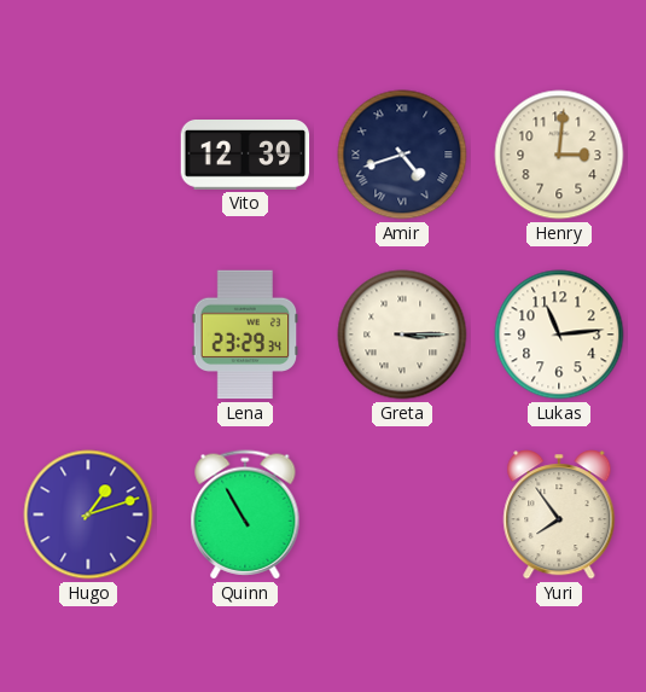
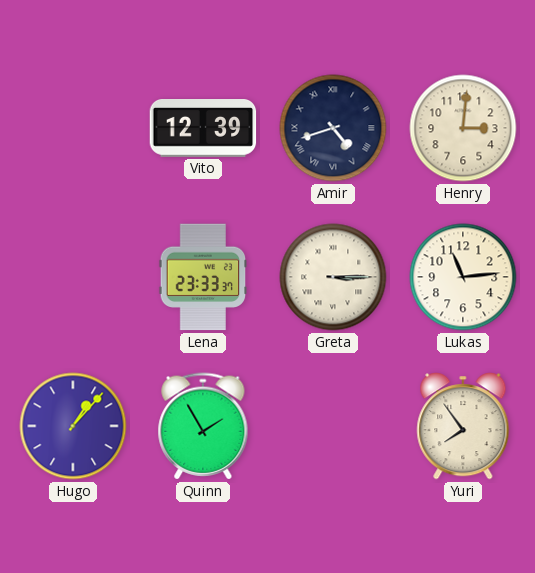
Lena: 23:29 -> 23:33 (203, 277)
Hugo: 1:12 -> 1:07 (73, 426)
Quinn: 10:55 -> 1:55 (203, 426)
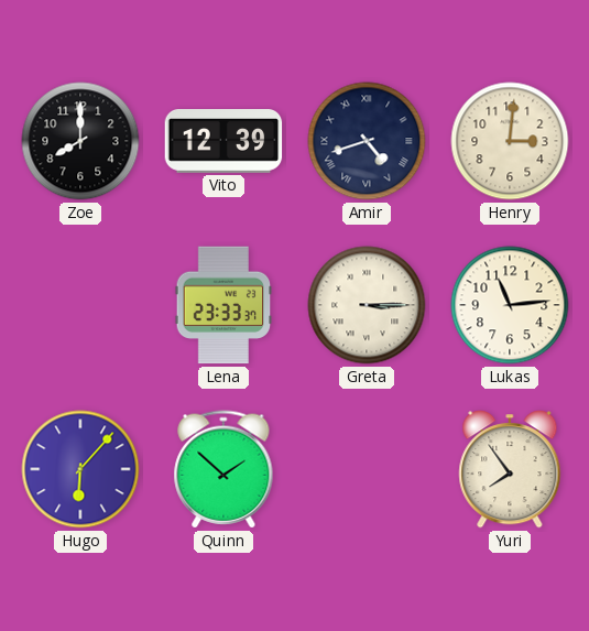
Zoe: none -> 8:00 (80, 141)
Hugo: 1:07 -> 6:07 (80, 469)
Quinn: 1:55 -> 1:52 (223, 469)
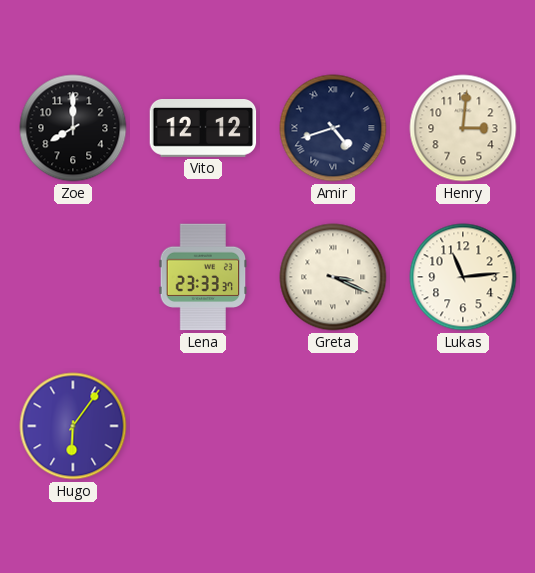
Vito: 12:39 -> 12:12 (203, 129)
Greta: 3:15 -> 3:19 (333, 277)
Hugo: 6:07 -> 6:06 (73, 426)
Quinn: 1:52 -> none (223, 469)
Yuri: 7:54 -> none (510, 469)
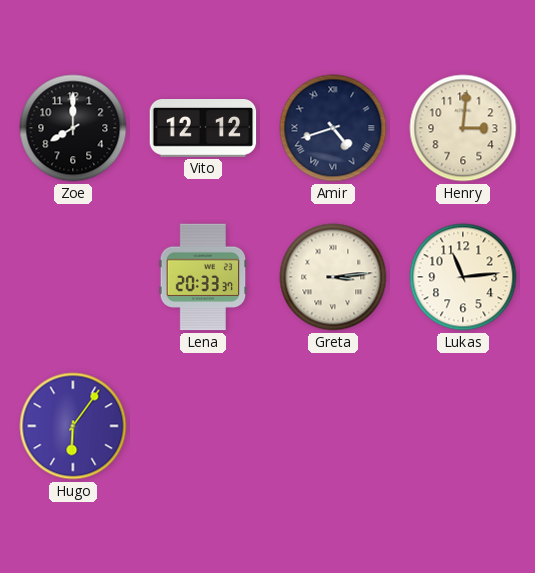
Lena: 23:33 -> 20:33 (203, 277)
Greta: 3:19 -> 3:14 (333, 277)
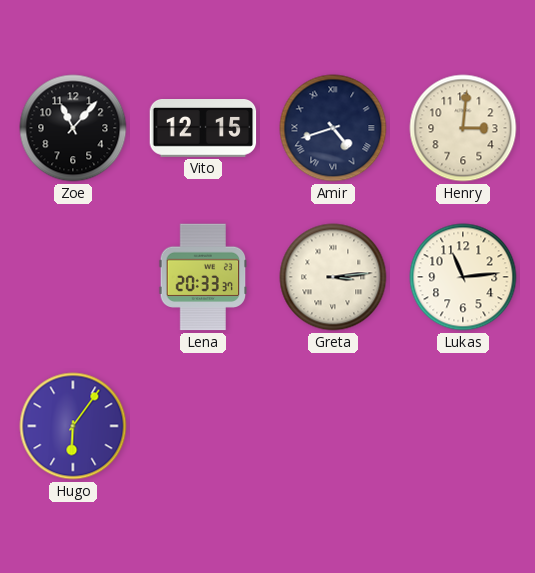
Zoe: 8:00 -> 11:07 (73, 128)
Vito: 12:12 -> 12:15 (203, 129)
